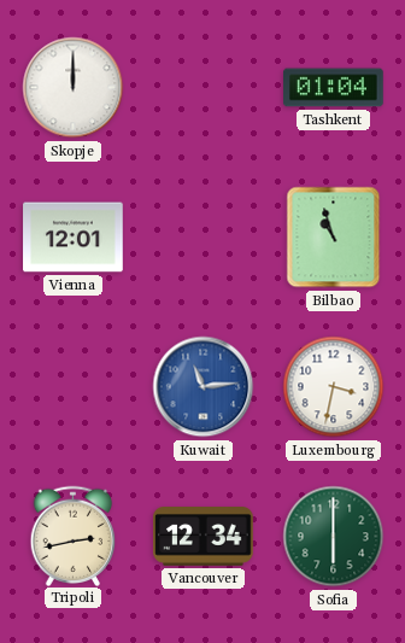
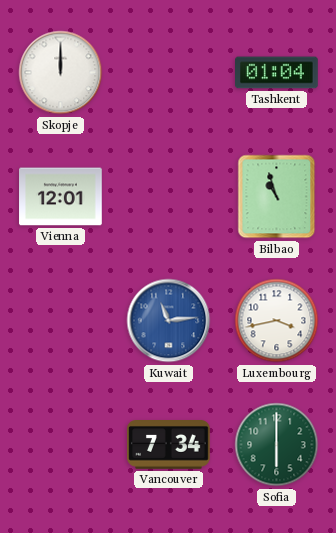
Luxembourg: 3:32 -> 3:43 (277, 321)
Tripoli: 2:43 -> none (74, 536)
Vancouver: 12:34 -> 7:34 (169, 445)
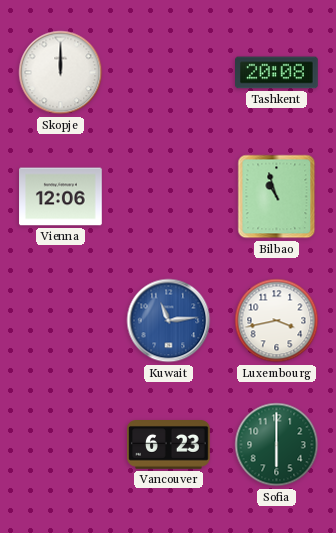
Tashkent: 01:04 -> 20:08 (277, 73)
Vienna: 12:01 -> 12:06 (61, 197)
Vancouver: 7:34 -> 6:23 (169, 445)
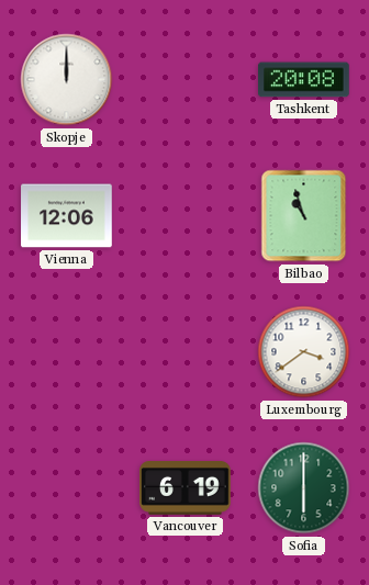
Kuwait: 11:14 -> none (169, 321)
Luxembourg: 3:43 -> 3:39 (304, 352)
Vancouver: 6:23 -> 6:19 (186, 488)
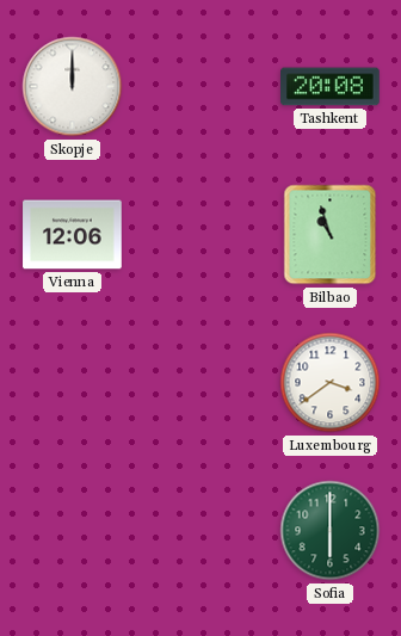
Vancouver: 6:19 -> none (186, 488)
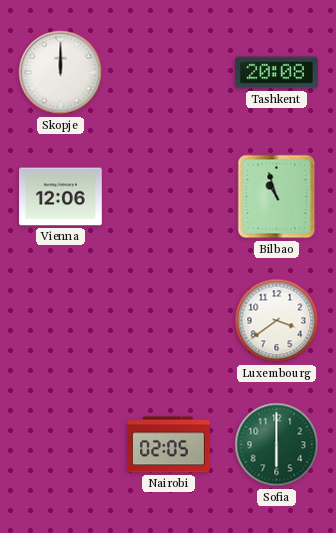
Nairobi: none -> 02:05 (169, 445)
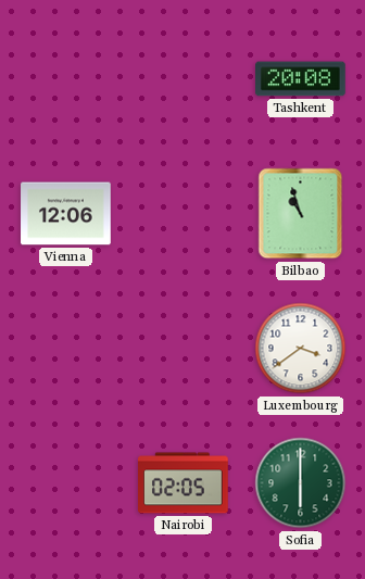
Skopje: 12:00 -> none (61, 73)
